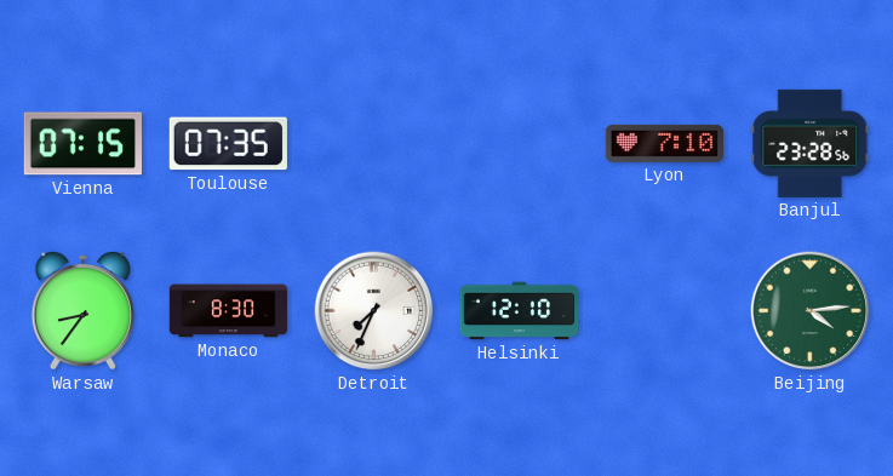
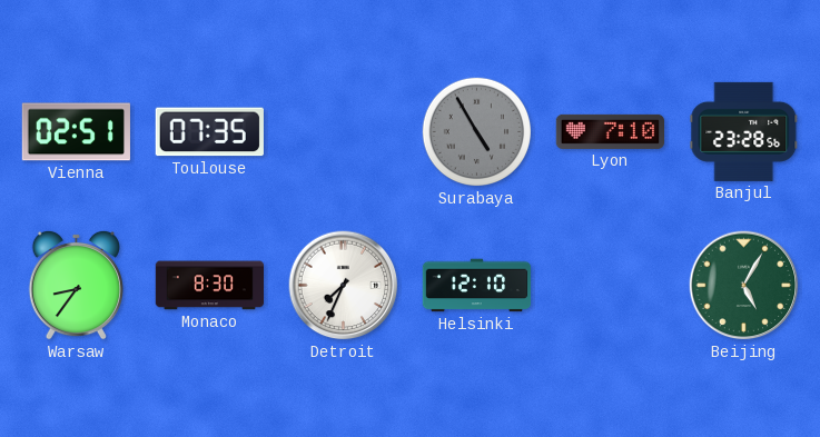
Vienna: 07:15 -> 02:51 (76, 132)
Surabaya: none -> 4:55 (477, 132)
Beijing: 4:14 -> 5:05 (744, 286)
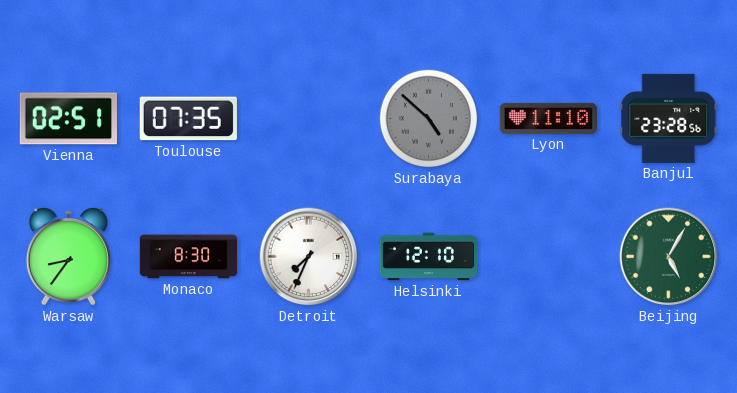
Surabaya: 4:55 -> 4:52 (429, 119)
Lyon: 7:10 -> 11:10 (548, 118)
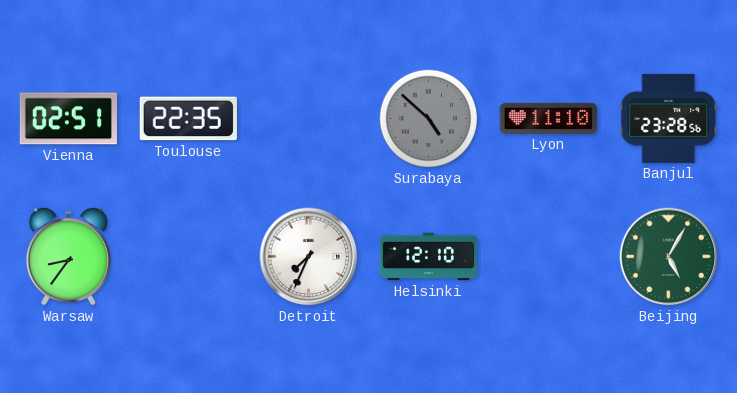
Toulouse: 07:35 -> 22:35 (188, 119)
Monaco: 8:30 -> none (188, 257)
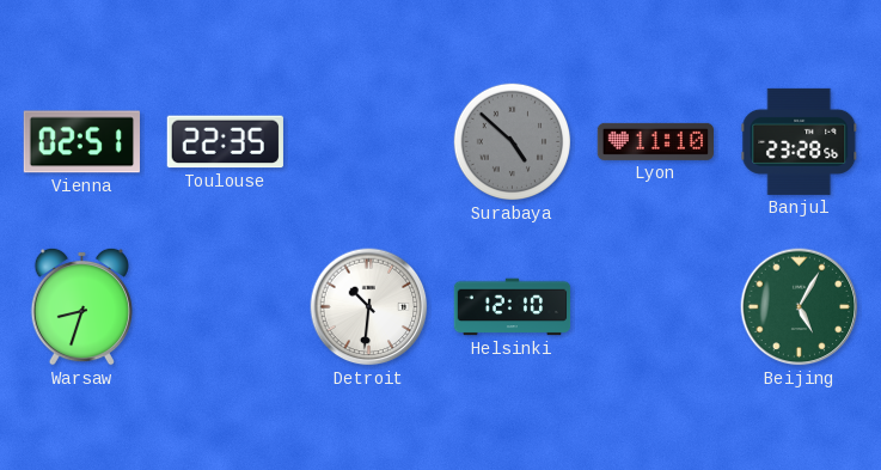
Warsaw: 8:36 -> 8:33 (81, 306)
Detroit: 7:34 -> 10:31 (369, 307)
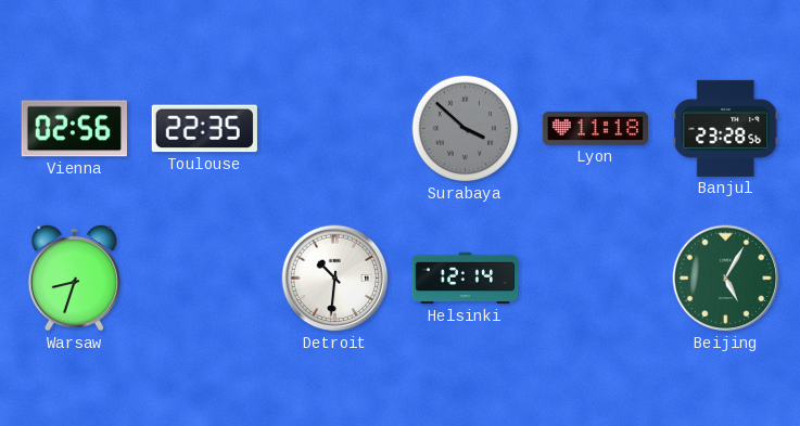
Vienna: 02:51 -> 02:56 (74, 129)
Surabaya: 4:52 -> 3:52 (466, 129)
Lyon: 11:10 -> 11:18 (595, 128)
Helsinki: 12:10 -> 12:14 (466, 279)
